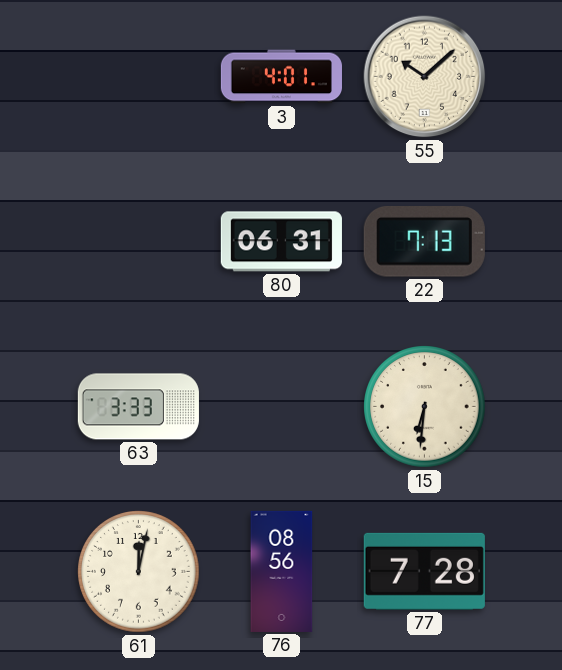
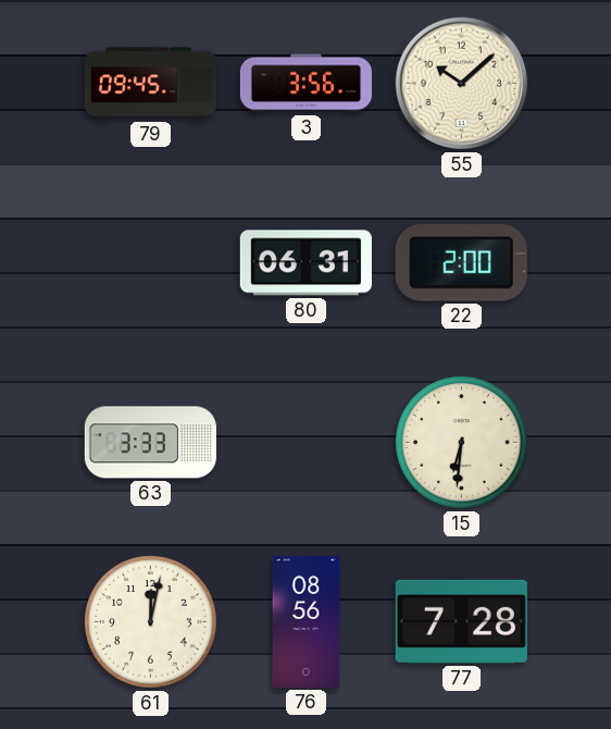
79: none -> 09:45 (150, 84)
3: 4:01 -> 3:56 (305, 84)
22: 7:13 -> 2:00 (461, 263)
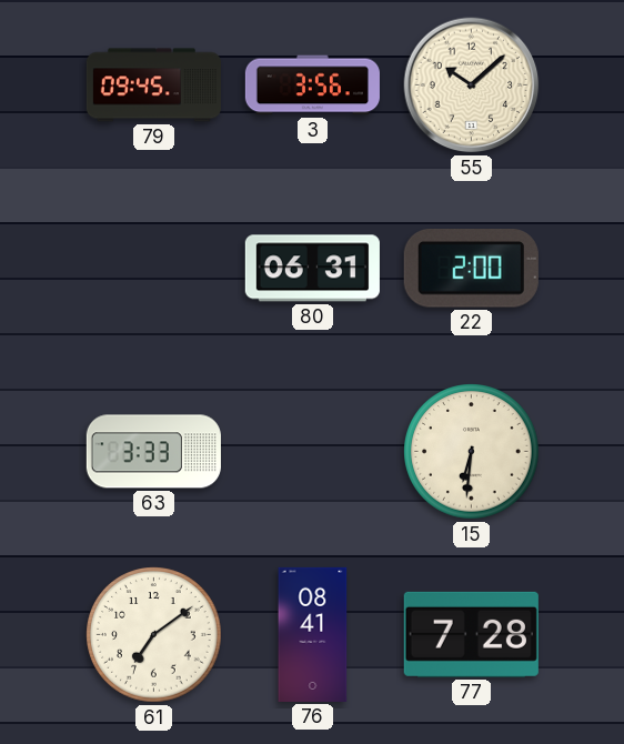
61: 12:02 -> 7:09 (154, 635)
76: 08:56 -> 08:41 (313, 634)
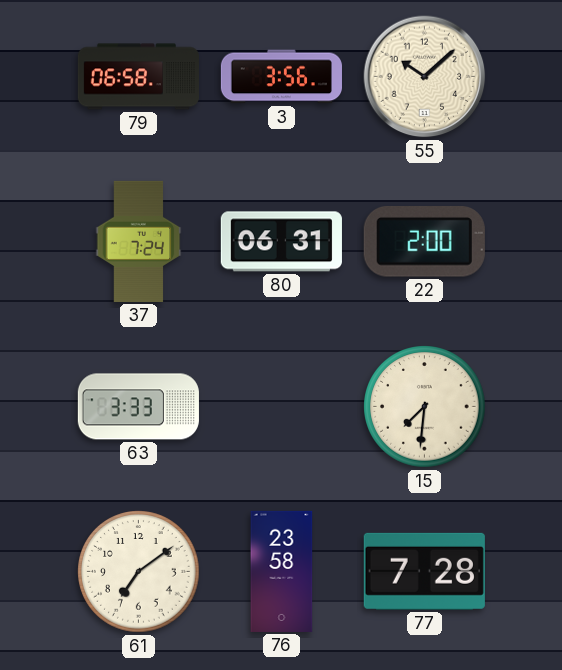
79: 09:45 -> 06:58 (138, 77)
37: none -> 7:24 (139, 241)
15: 6:31 -> 7:31 (425, 407)
76: 08:41 -> 23:58 (282, 571)
